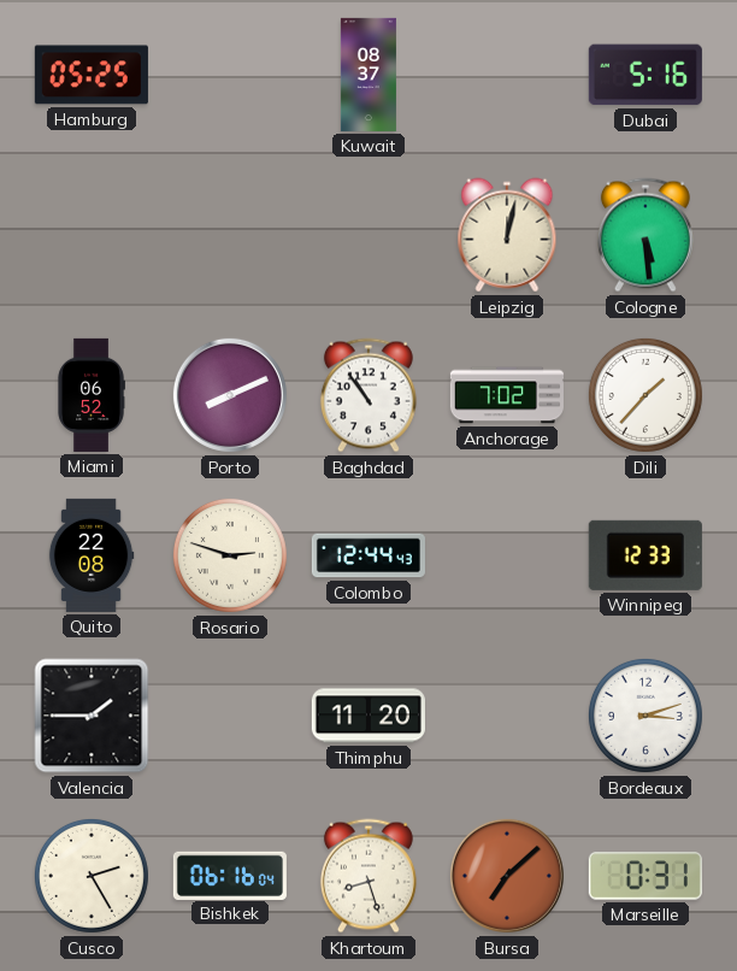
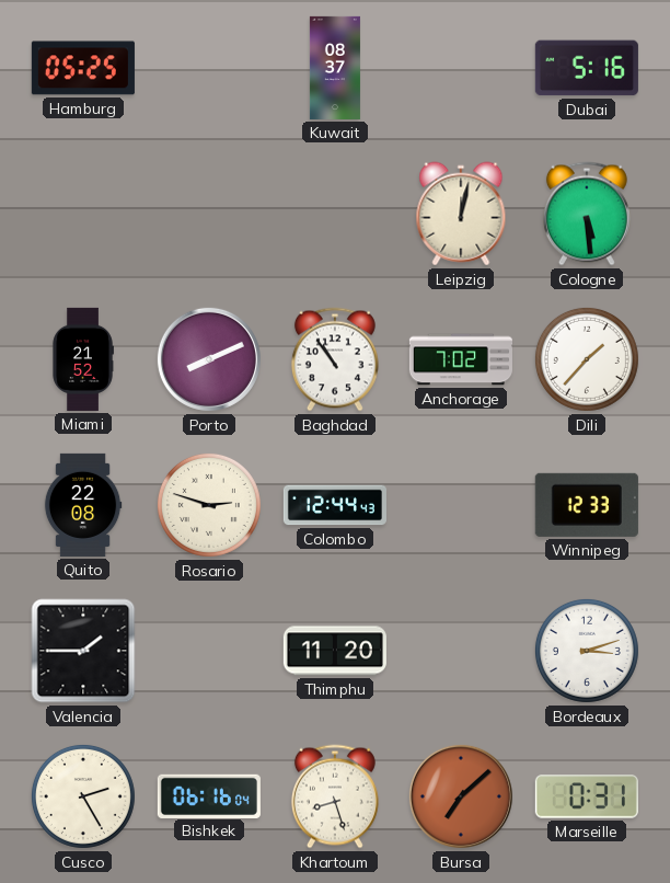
Miami: 06:52 -> 21:52 (83, 359)
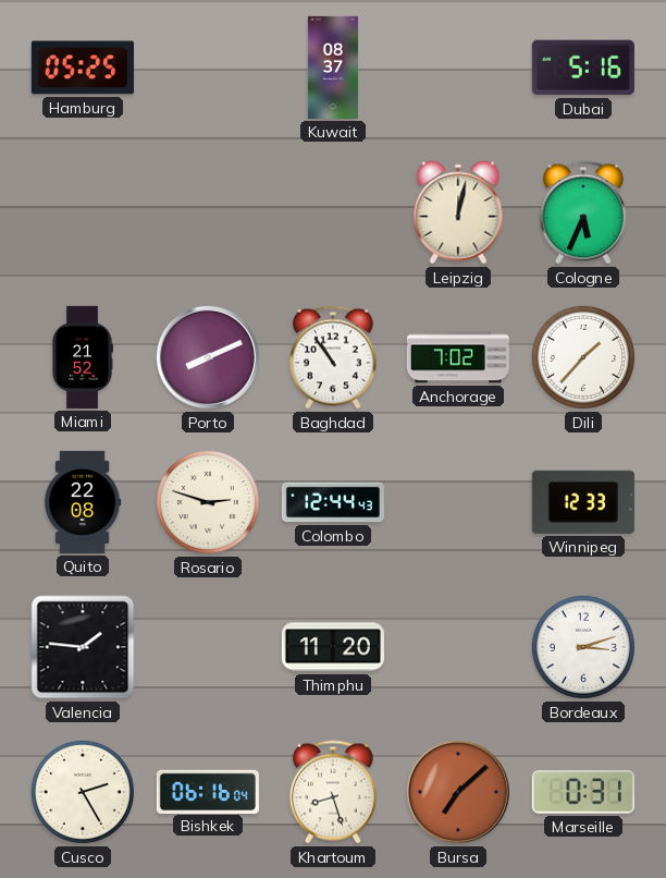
Cologne: 5:29 -> 5:34 (583, 212)
Valencia: 1:45 -> 1:46 (83, 647)
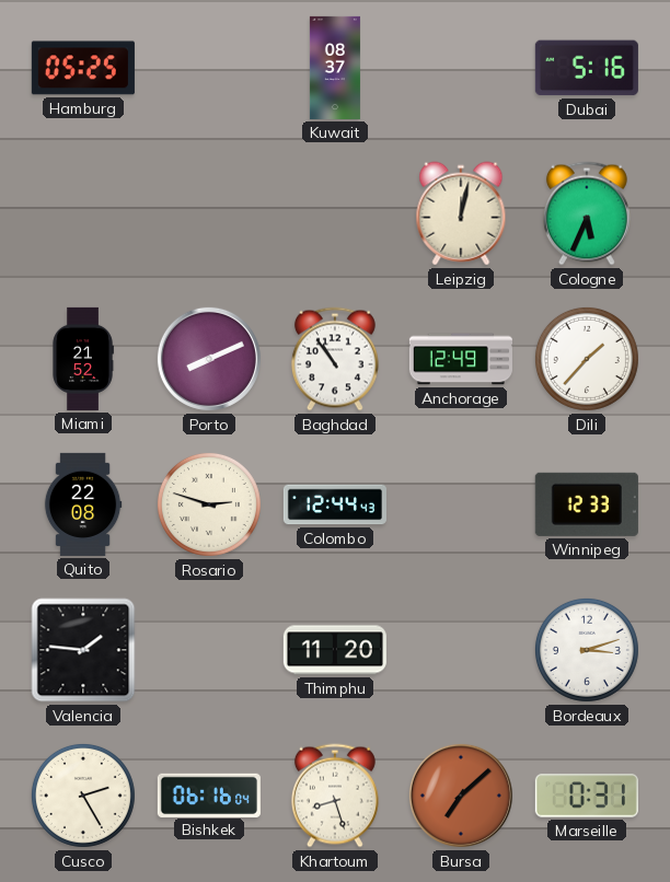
Anchorage: 7:02 -> 12:49 (461, 359)
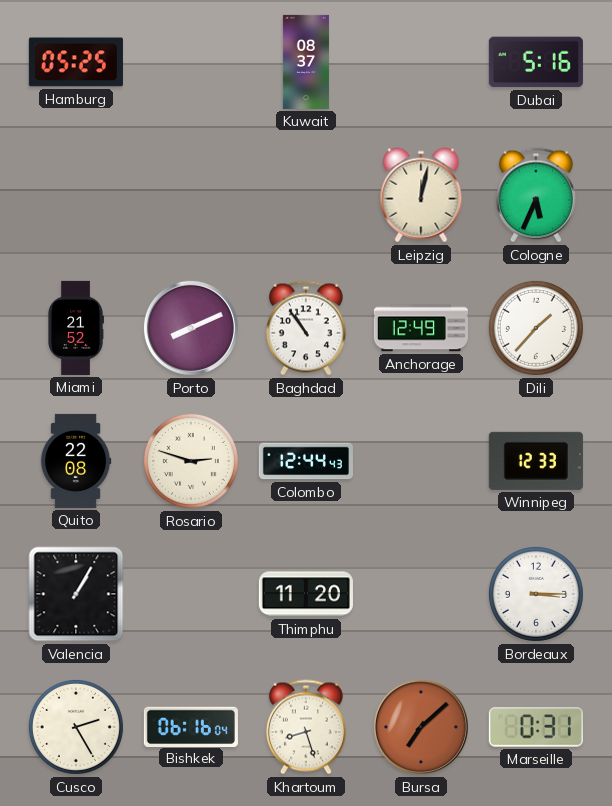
Valencia: 1:46 -> 1:05 (76, 594)
Bordeaux: 3:12 -> 3:15 (536, 594)
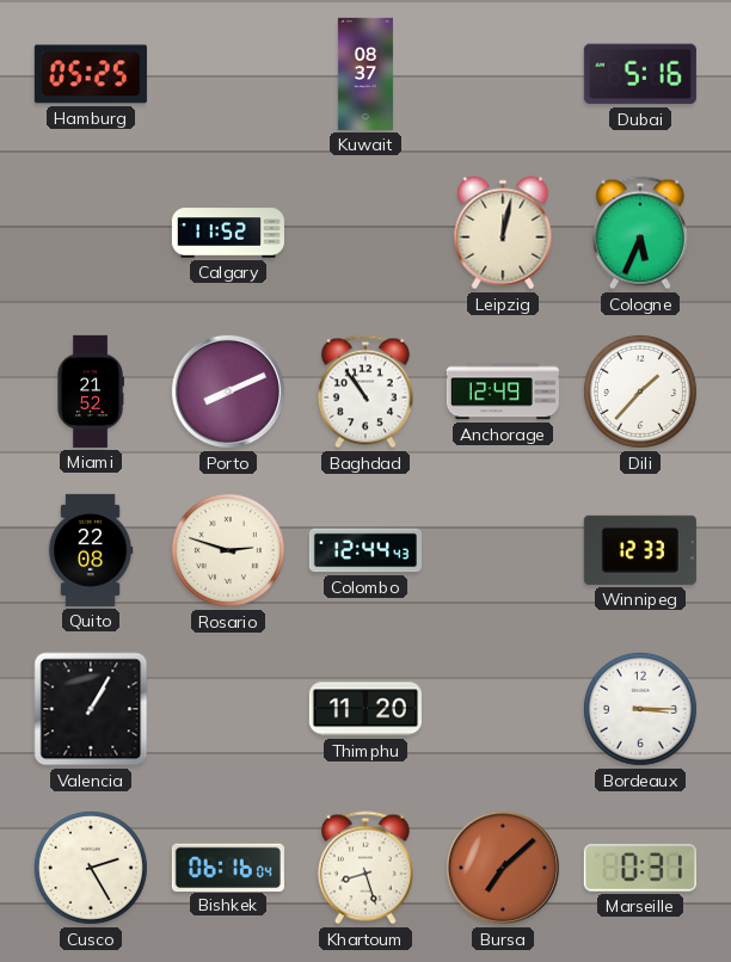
Calgary: none -> 11:52 (228, 233)
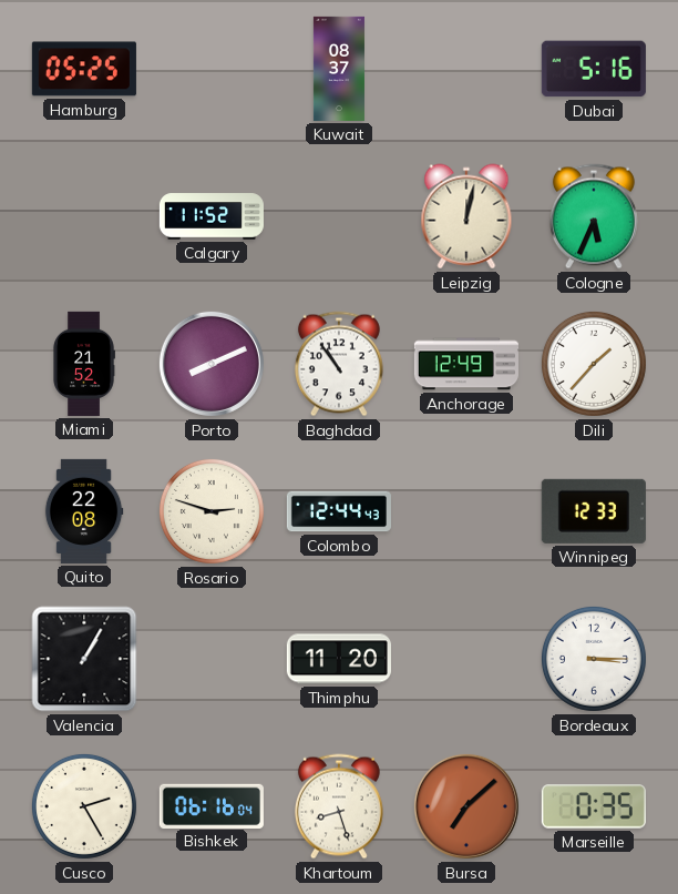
Marseille: 0:31 -> 0:35 (594, 806)
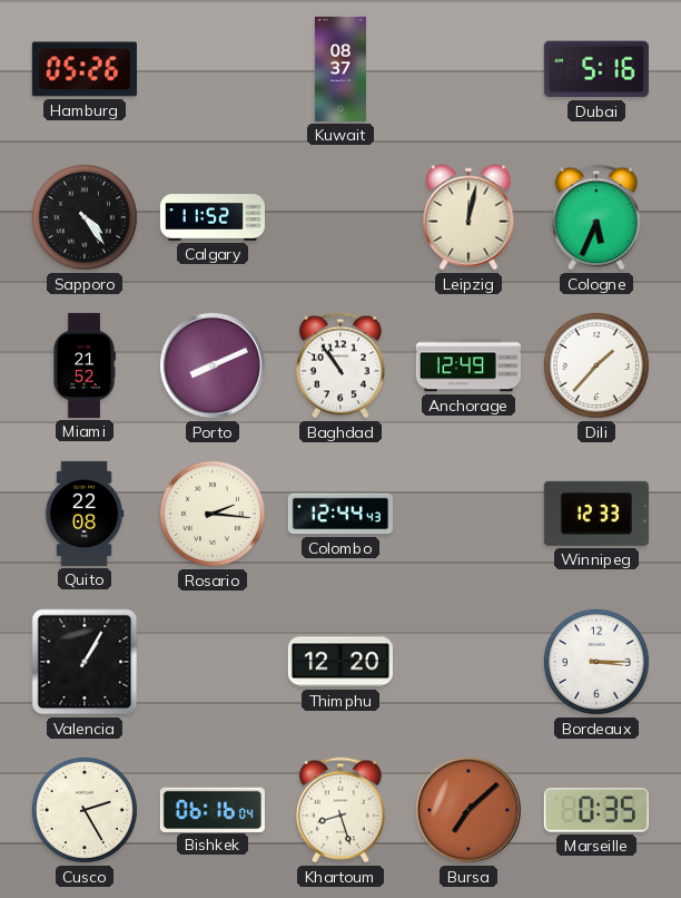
Hamburg: 05:25 -> 05:26 (85, 69)
Sapporo: none -> 4:24 (85, 217)
Rosario: 2:48 -> 2:16 (213, 514)
Thimphu: 11:20 -> 12:20 (340, 662)
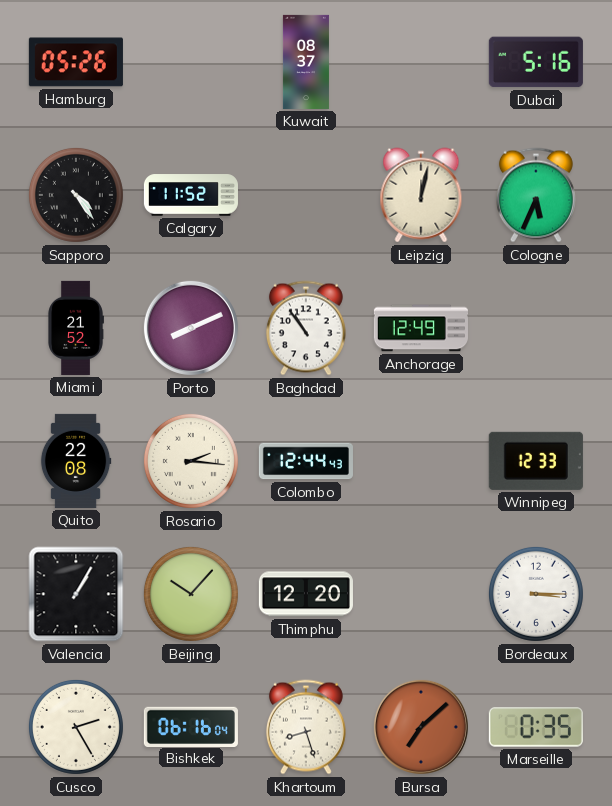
Dili: 1:37 -> none (596, 365)
Beijing: none -> 10:07 (191, 594)
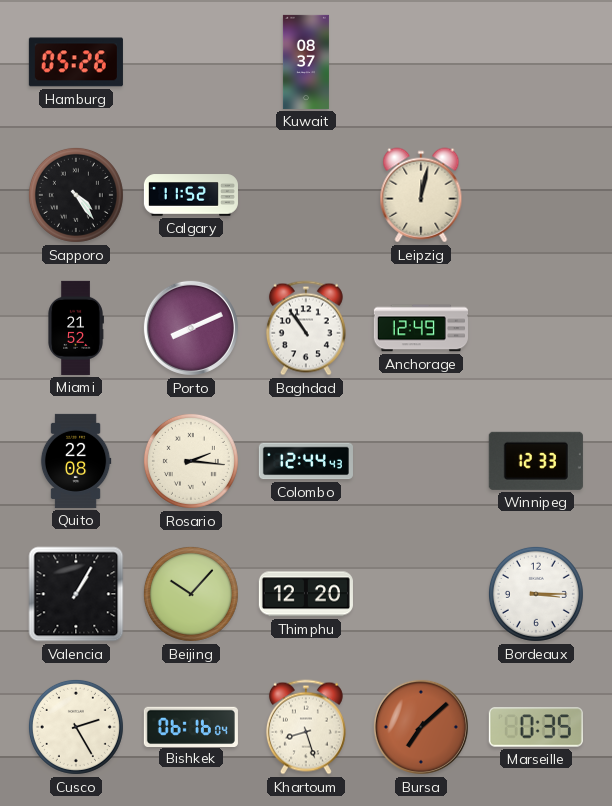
Dubai: 5:16 -> none (536, 62)
Cologne: 5:34 -> none (536, 195)
